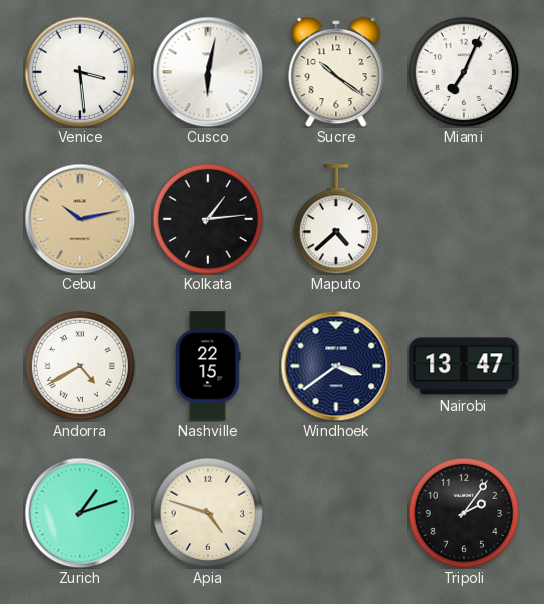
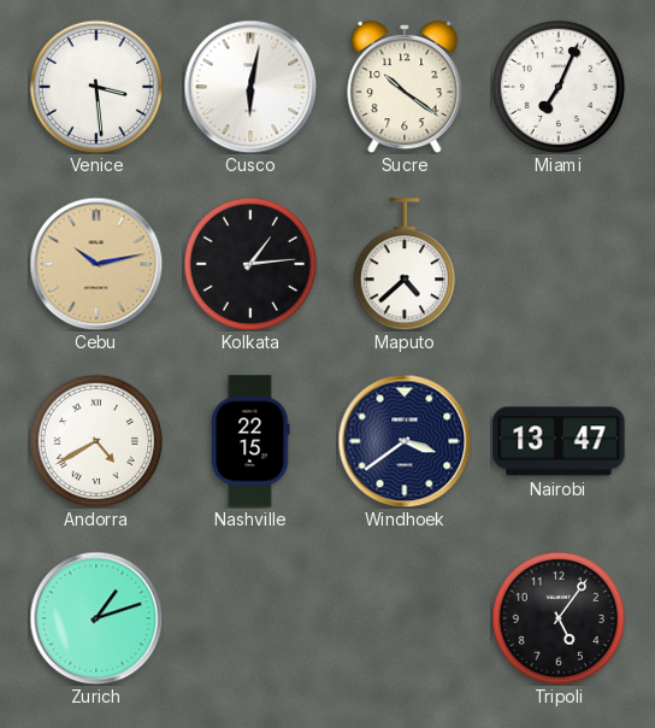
Apia: 4:48 -> none (208, 513)
Tripoli: 2:06 -> 5:06 (559, 618)
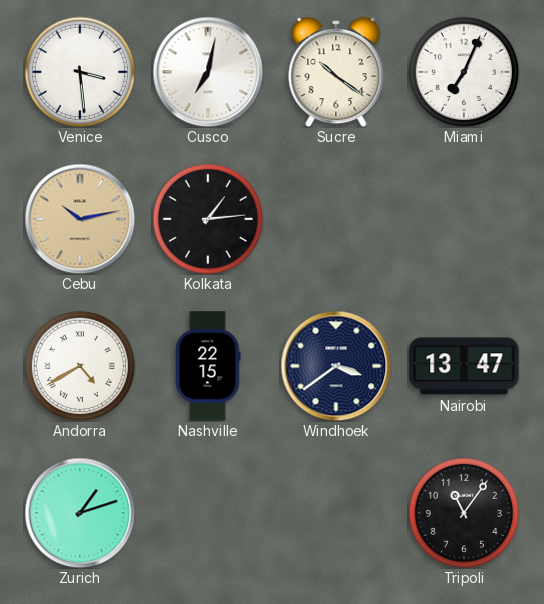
Cusco: 6:02 -> 7:02 (208, 72)
Maputo: 4:38 -> none (405, 264)
Tripoli: 5:06 -> 11:06 (464, 513)
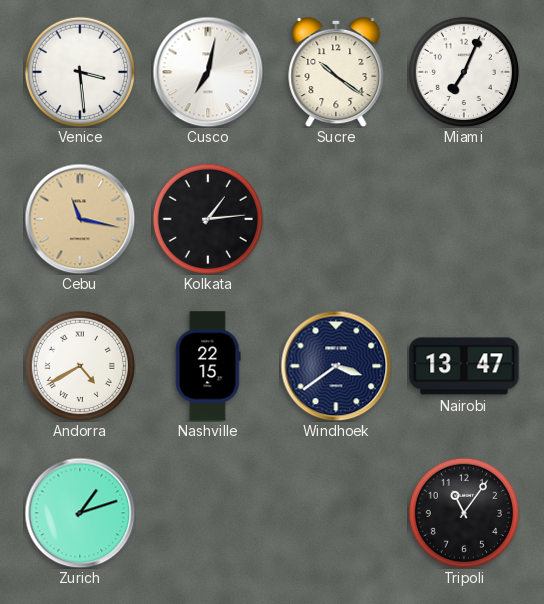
Cebu: 10:13 -> 11:17 (80, 219)
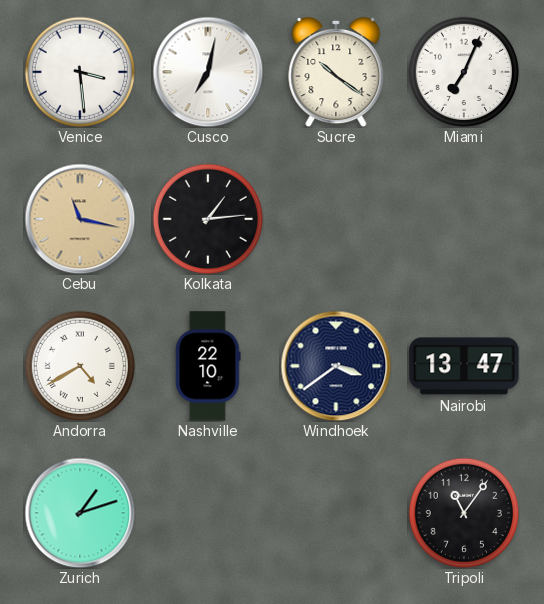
Nashville: 22:15 -> 22:10 (208, 366)
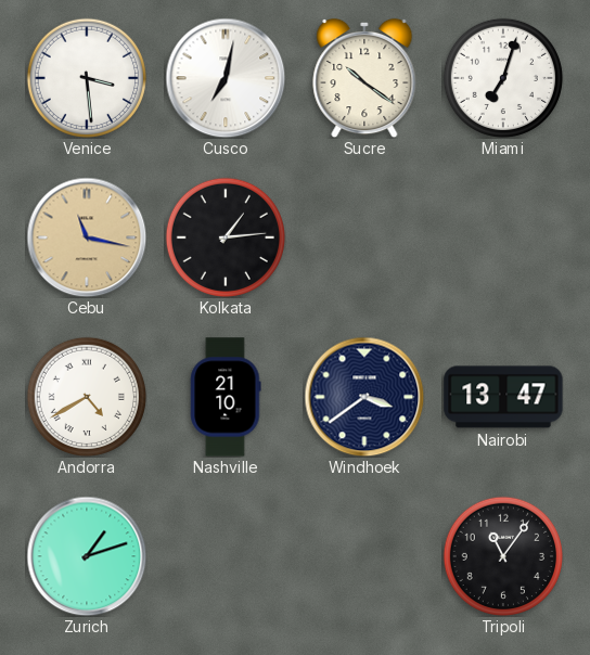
Miami: 7:04 -> 7:03 (503, 78)
Nashville: 22:10 -> 21:10 (226, 397)
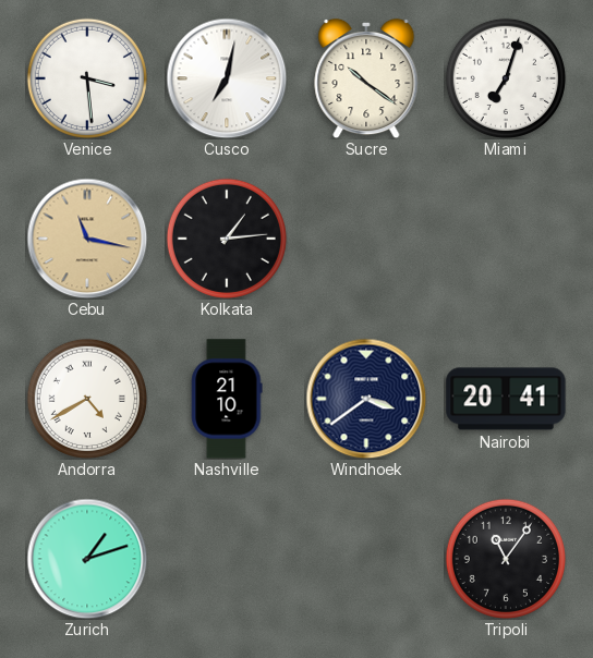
Nairobi: 13:47 -> 20:41 (506, 399)
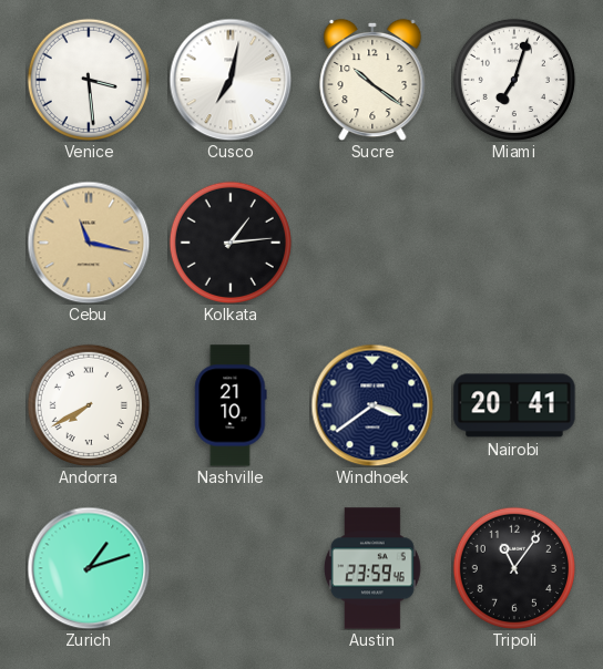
Andorra: 4:40 -> 7:40 (89, 405)
Austin: none -> 23:59 (374, 568)
